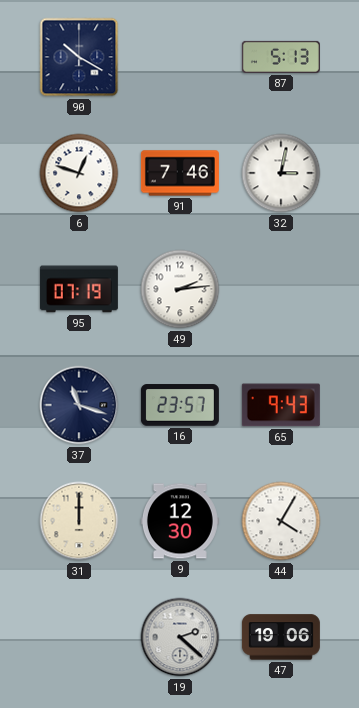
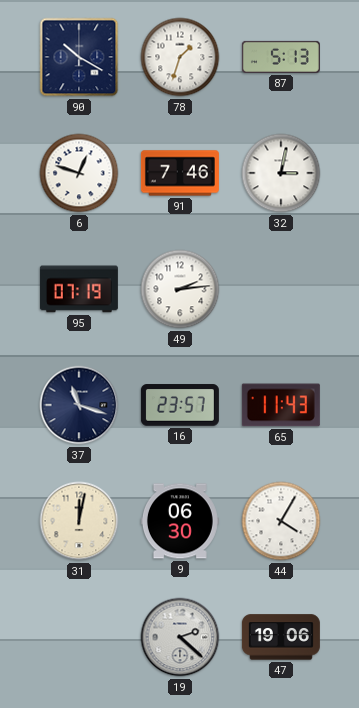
78: none -> 1:33 (180, 57)
65: 9:43 -> 11:43 (281, 405)
31: 12:00 -> 12:02 (79, 521)
9: 12:30 -> 06:30 (180, 521)
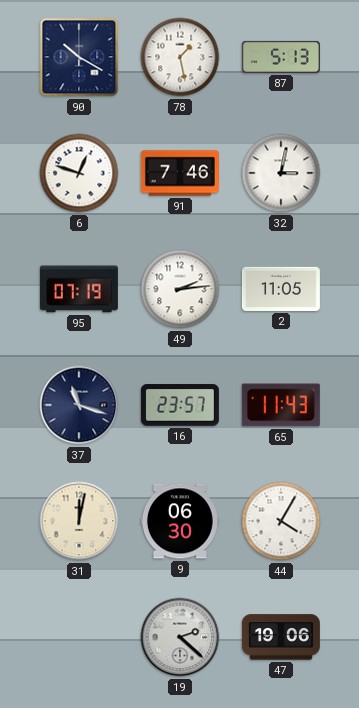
78: 1:33 -> 1:28 (180, 57)
2: none -> 11:05 (281, 289)
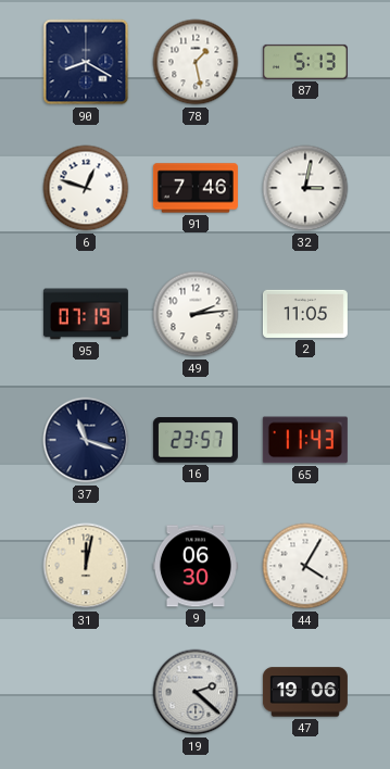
90: 10:20 -> 8:20 (86, 62)
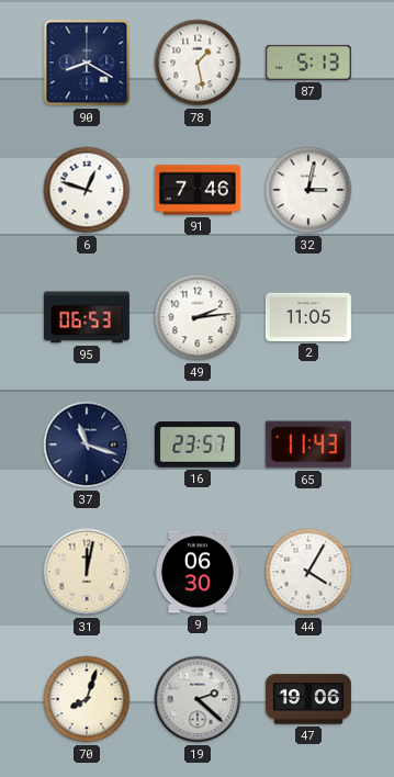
95: 07:19 -> 06:53 (87, 317)
70: none -> 8:03 (87, 699)
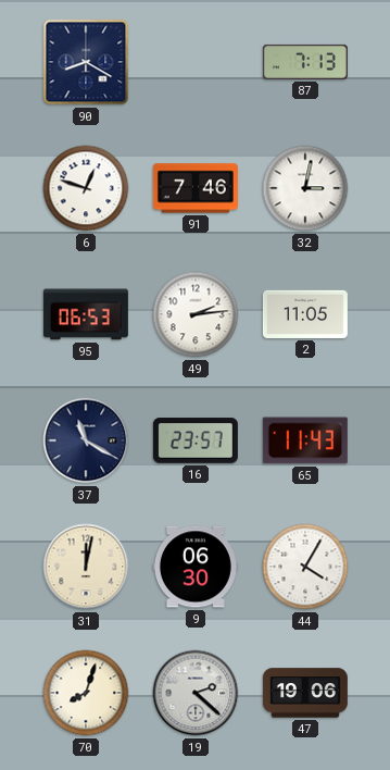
78: 1:28 -> none (198, 63)
87: 5:13 -> 7:13 (305, 62)
37: 11:18 -> 11:20 (86, 440)
